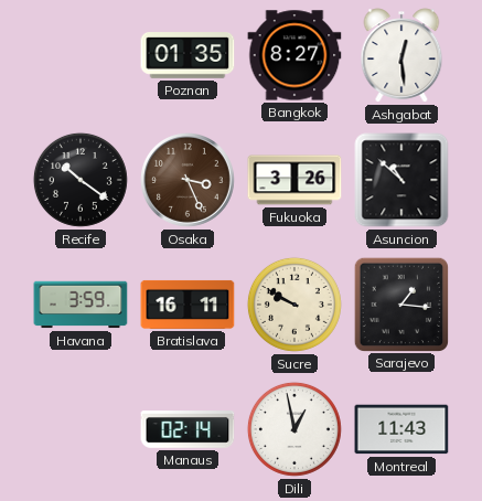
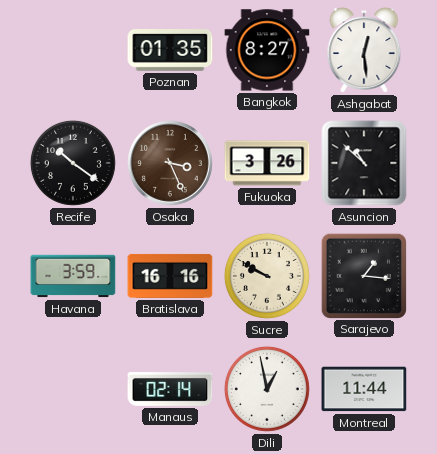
Bratislava: 16:11 -> 16:16 (170, 276)
Montreal: 11:43 -> 11:44 (364, 389)
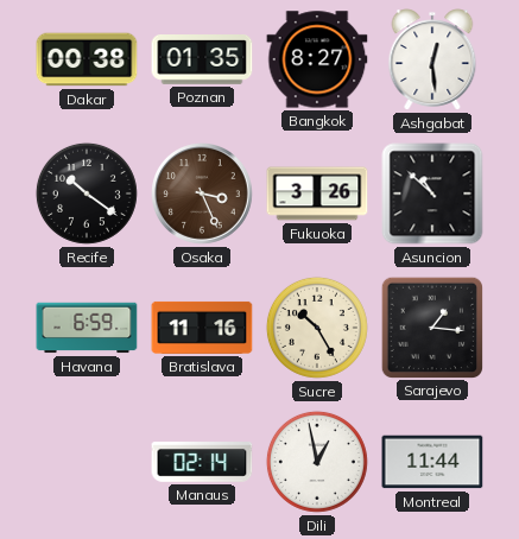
Dakar: none -> 00:38 (87, 59)
Havana: 3:59 -> 6:59 (87, 328)
Bratislava: 16:16 -> 11:16 (202, 328)
Sucre: 9:50 -> 10:25 (317, 328)
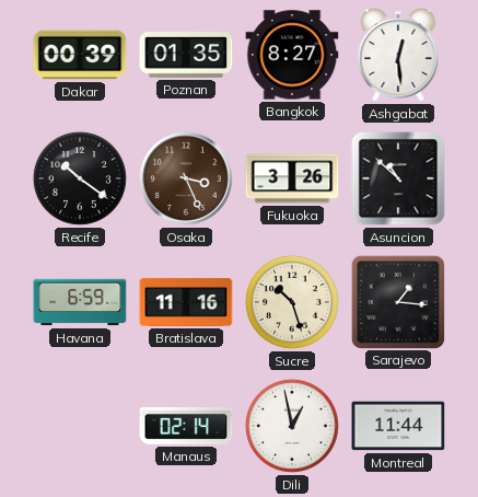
Dakar: 00:38 -> 00:39 (80, 55)
Sucre: 10:25 -> 10:27 (292, 302)
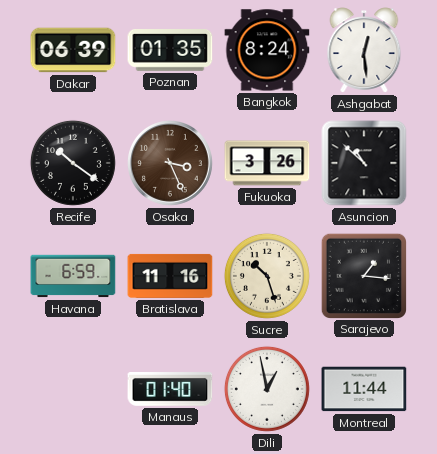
Dakar: 00:39 -> 06:39 (73, 50)
Bangkok: 8:27 -> 8:24 (267, 50)
Manaus: 02:14 -> 01:40 (170, 389)
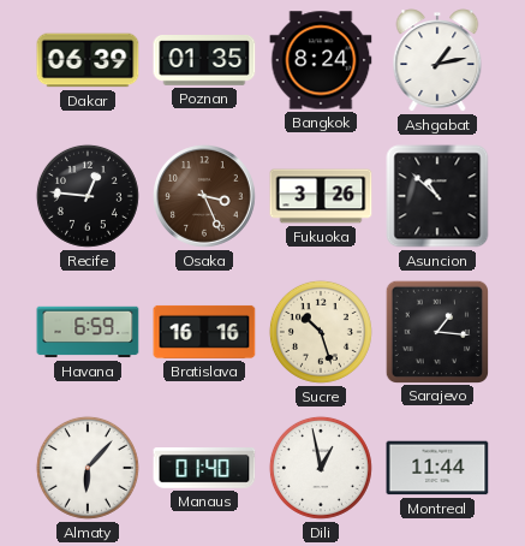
Ashgabat: 12:29 -> 1:13 (437, 60)
Recife: 10:21 -> 12:46 (88, 196)
Bratislava: 11:16 -> 16:16 (204, 332)
Almaty: none -> 6:07 (88, 468)
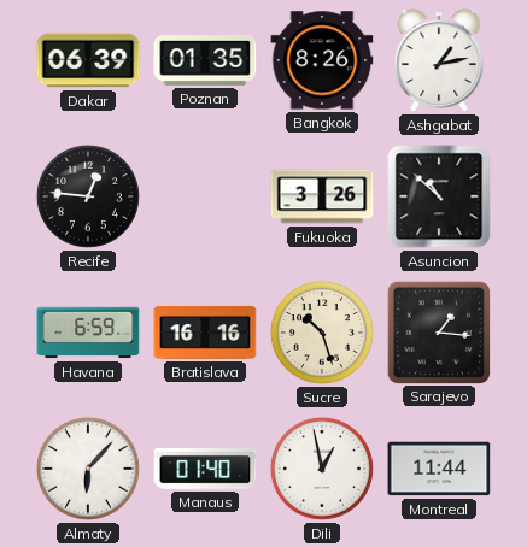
Bangkok: 8:24 -> 8:26 (322, 60)
Osaka: 3:26 -> none (205, 197)
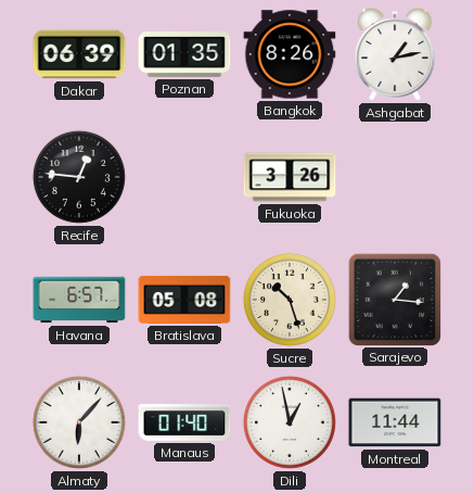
Asuncion: 10:52 -> none (439, 196)
Havana: 6:59 -> 6:57 (79, 300)
Bratislava: 16:16 -> 05:08 (184, 300)
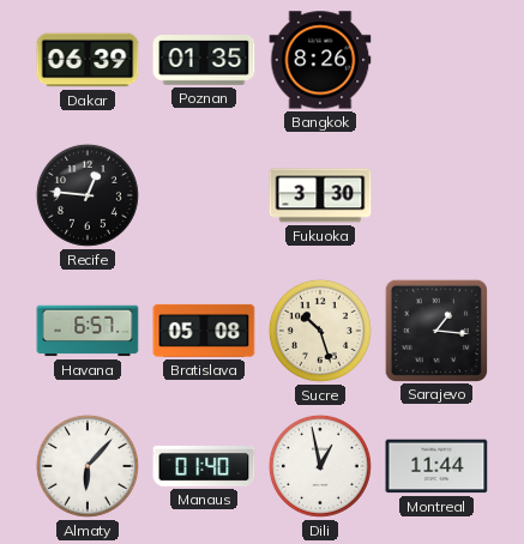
Ashgabat: 1:13 -> none (395, 54)
Fukuoka: 3:26 -> 3:30 (320, 195)
